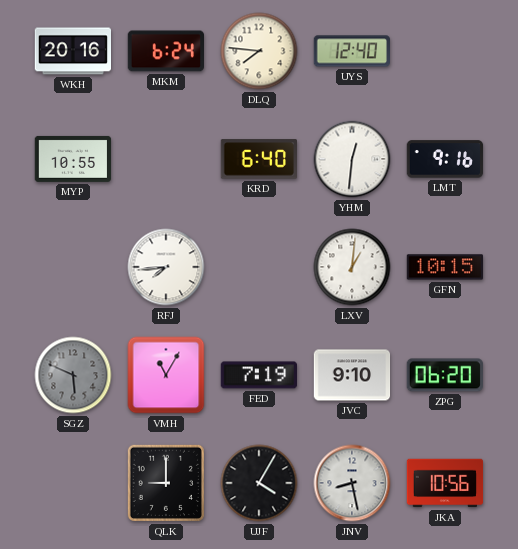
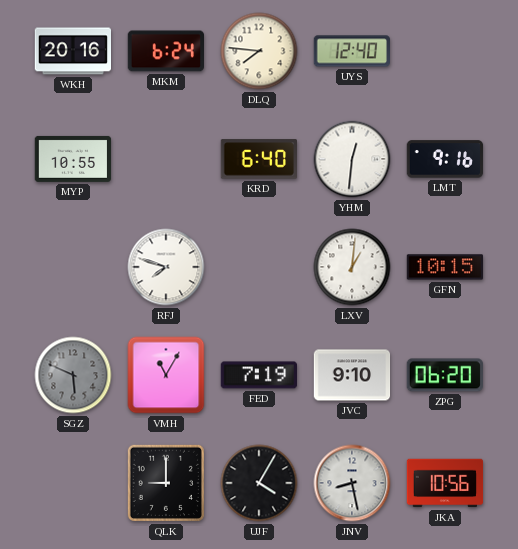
RFJ: 7:44 -> 7:48 (166, 267)
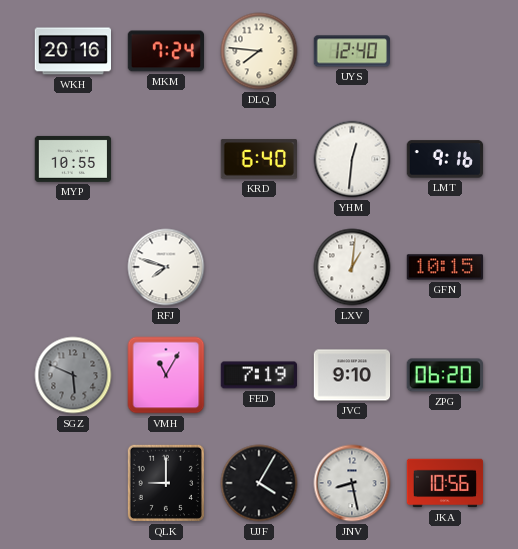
MKM: 6:24 -> 7:24 (165, 51)
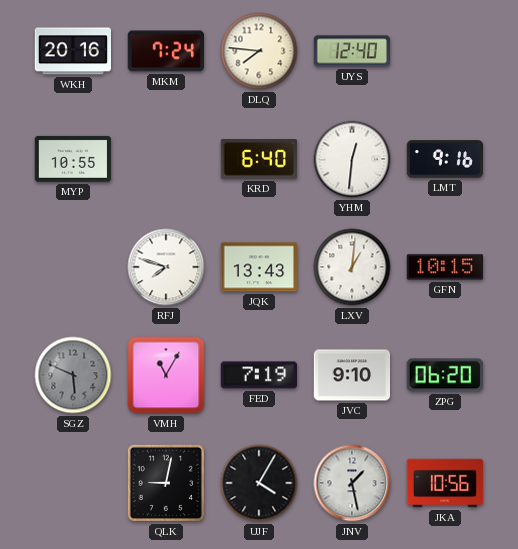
JQK: none -> 13:43 (259, 267)
QLK: 9:00 -> 9:02 (166, 483)
JNV: 8:28 -> 1:28 (352, 483)
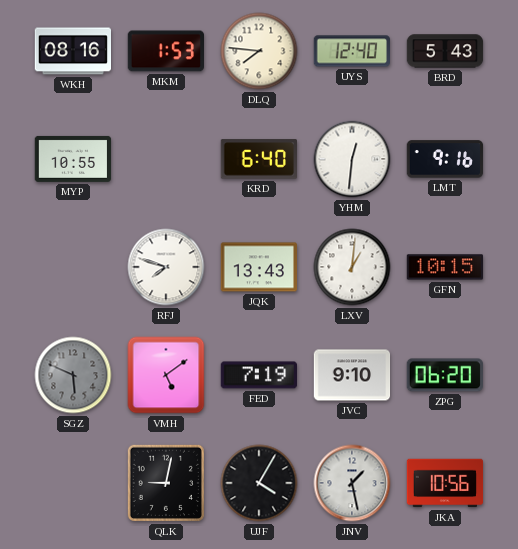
WKH: 20:16 -> 08:16 (73, 51)
MKM: 7:24 -> 1:53 (165, 51)
BRD: none -> 5:43 (445, 51)
VMH: 11:05 -> 5:09 (166, 375)
